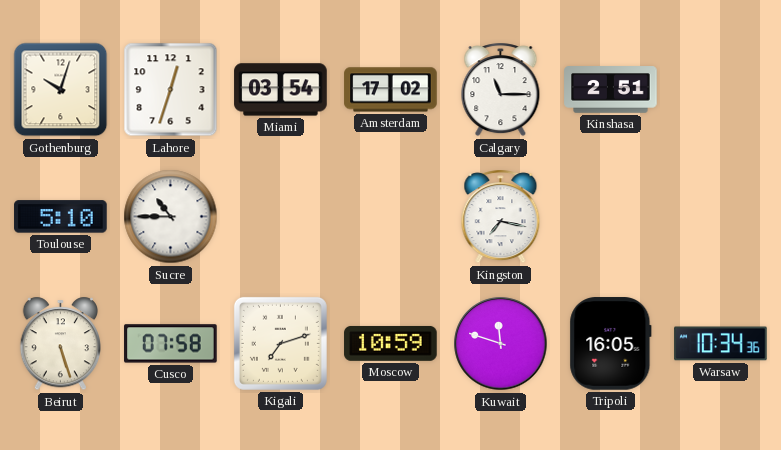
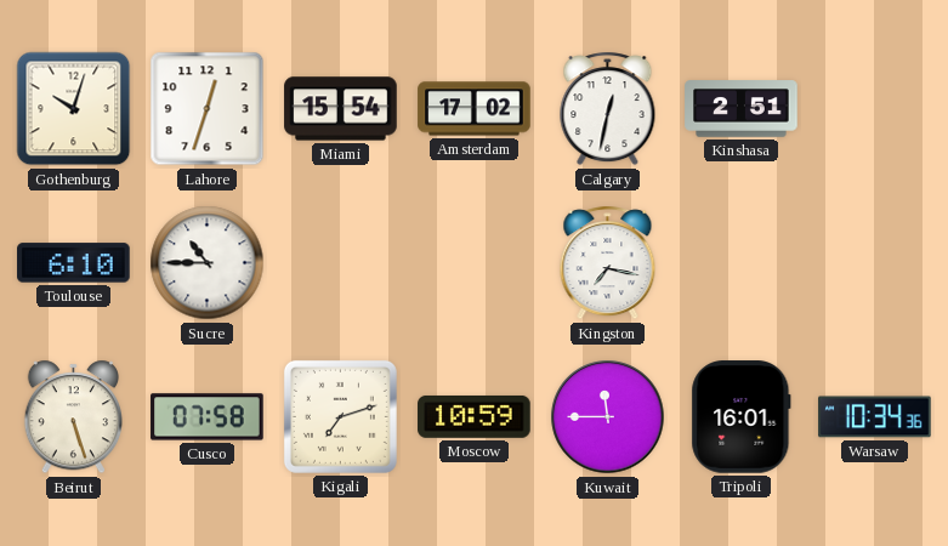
Miami: 03:54 -> 15:54 (341, 109)
Calgary: 11:15 -> 12:32 (608, 109)
Toulouse: 5:10 -> 6:10 (74, 263)
Kuwait: 11:48 -> 11:45 (608, 417)
Tripoli: 16:05 -> 16:01 (742, 417)
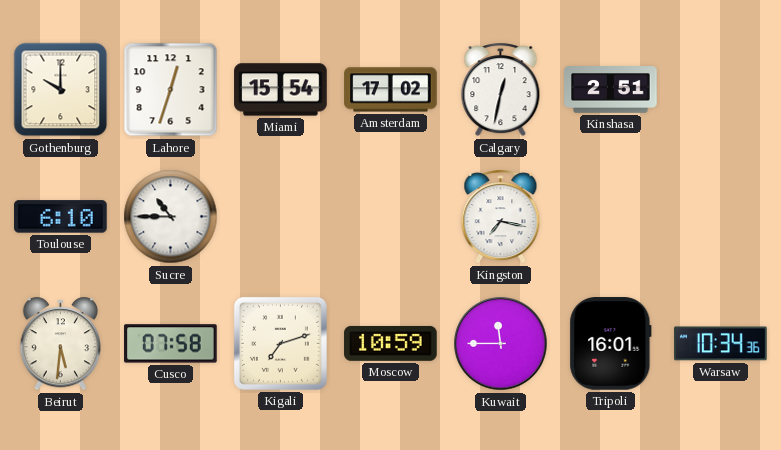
Gothenburg: 10:03 -> 10:00 (61, 90)
Beirut: 5:27 -> 5:31 (60, 344)
